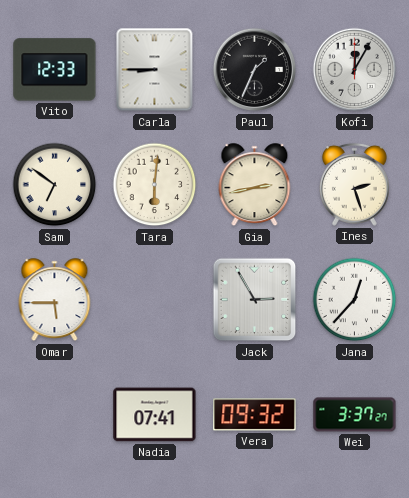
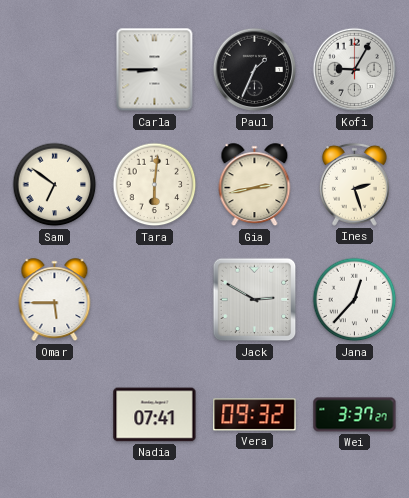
Vito: 12:33 -> none (55, 70)
Kofi: 12:05 -> 9:05 (355, 70)
Jack: 2:55 -> 2:50 (255, 300)
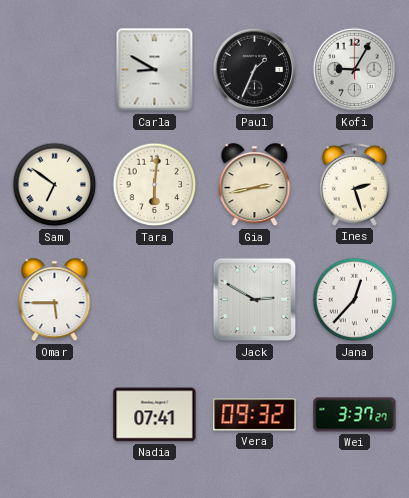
Carla: 8:45 -> 8:50 (155, 70)
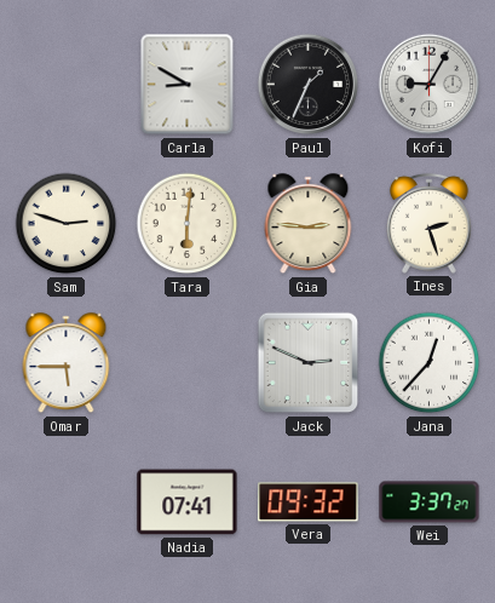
Sam: 6:51 -> 2:48 (67, 224)
Gia: 2:43 -> 2:46 (309, 224)
Jack: 2:50 -> 2:49 (309, 363)
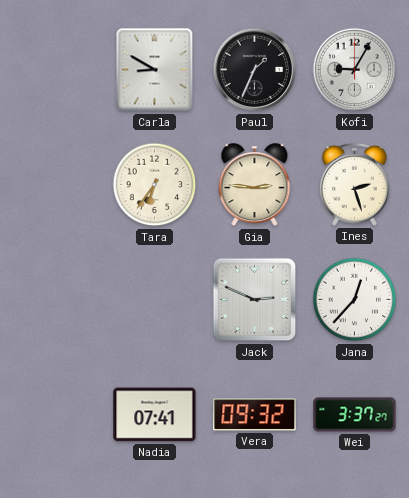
Sam: 2:48 -> none (67, 224)
Tara: 6:01 -> 6:36 (155, 185)
Omar: 5:45 -> none (67, 363)
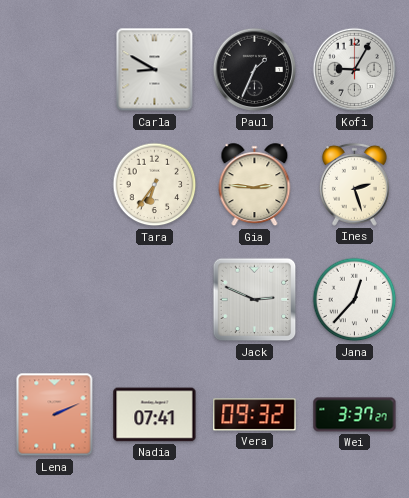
Lena: none -> 2:11 (55, 415)
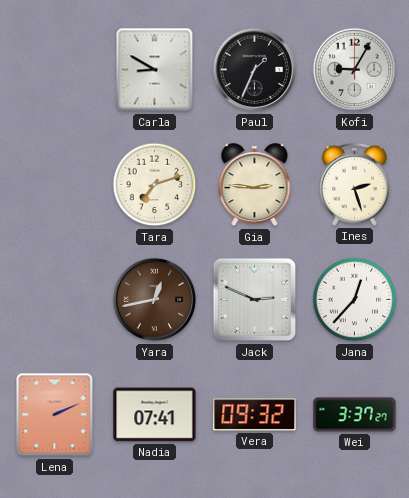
Tara: 6:36 -> 7:12 (155, 185)
Yara: none -> 12:43 (155, 300)
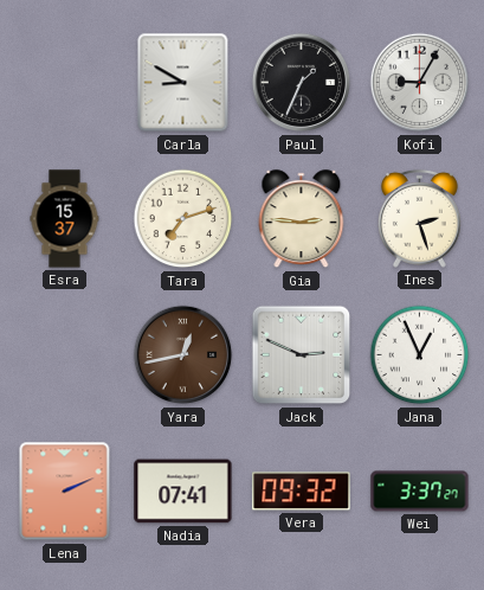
Esra: none -> 15:37 (65, 219)
Jana: 12:37 -> 12:56 (420, 355)
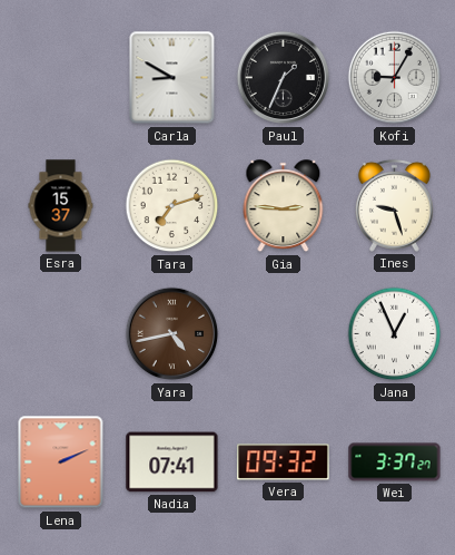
Ines: 2:27 -> 9:27 (394, 205)
Yara: 12:43 -> 4:43 (172, 334)
Jack: 2:49 -> none (302, 355)
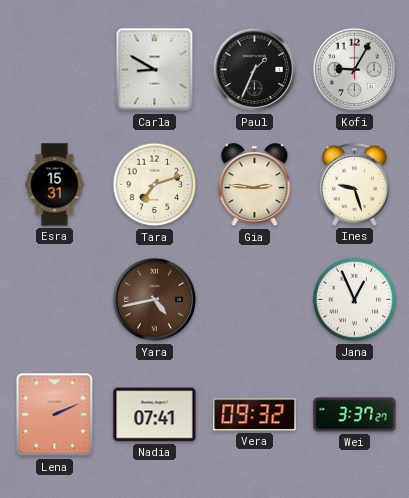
Esra: 15:37 -> 15:31 (55, 185)
